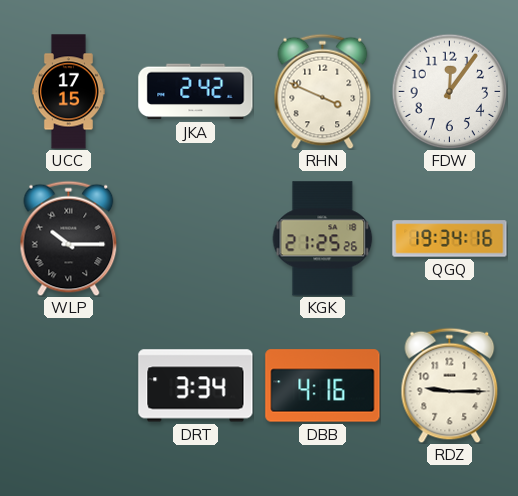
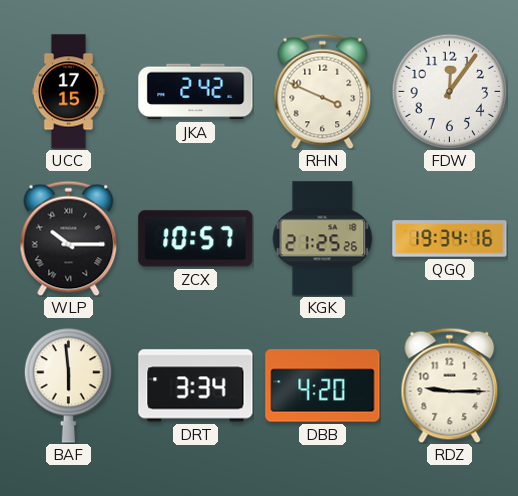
ZCX: none -> 10:57 (196, 239)
BAF: none -> 5:59 (69, 386)
DBB: 4:16 -> 4:20 (323, 386)
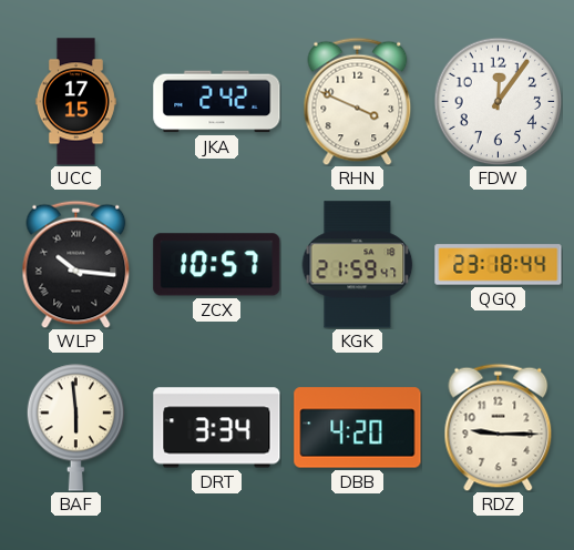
WLP: 10:15 -> 10:16 (76, 264)
KGK: 21:25 -> 21:59 (358, 265)
QGQ: 19:34 -> 23:18 (499, 265)
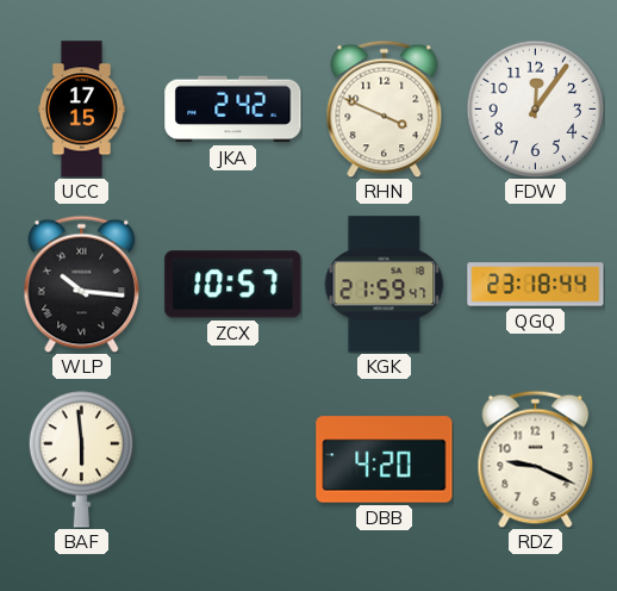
DRT: 3:34 -> none (217, 428)
RDZ: 9:15 -> 9:19 (536, 459)
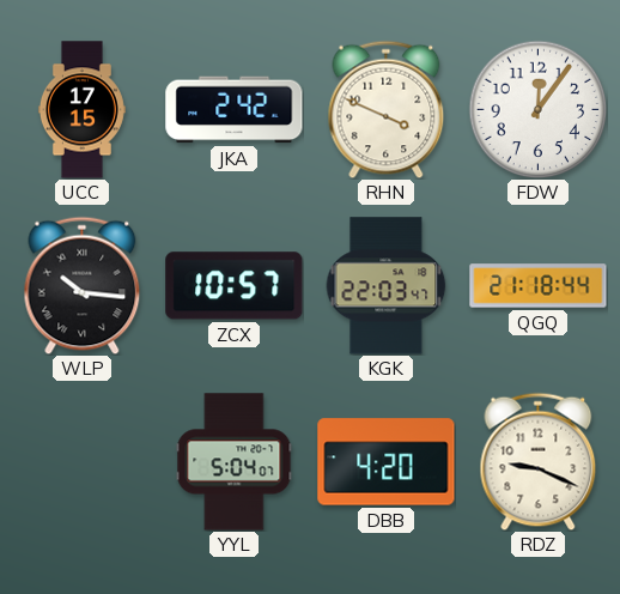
KGK: 21:59 -> 22:03 (387, 286)
QGQ: 23:18 -> 21:18 (539, 286)
BAF: 5:59 -> none (82, 460)
YYL: none -> 5:04 (235, 462)
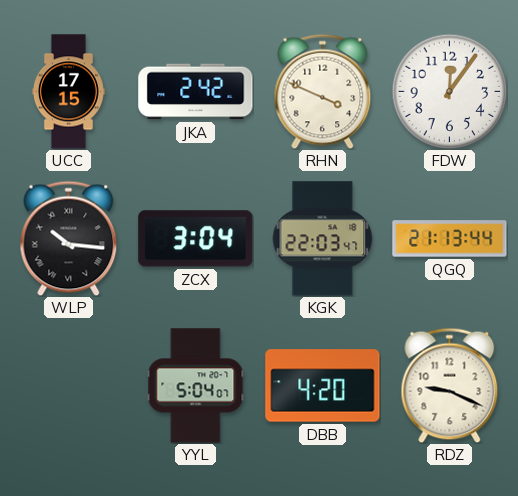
ZCX: 10:57 -> 3:04 (196, 239)
QGQ: 21:18 -> 21:13 (450, 239)
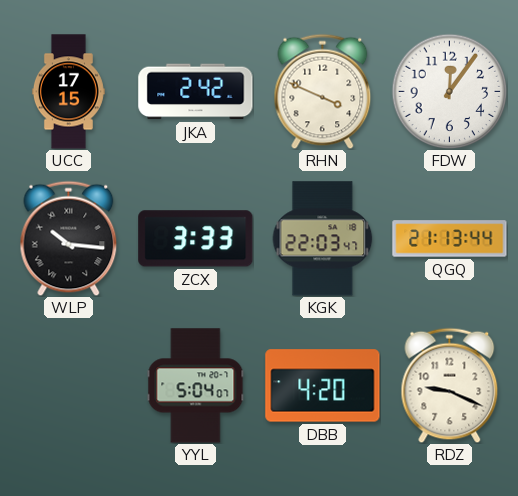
ZCX: 3:04 -> 3:33 (196, 239)
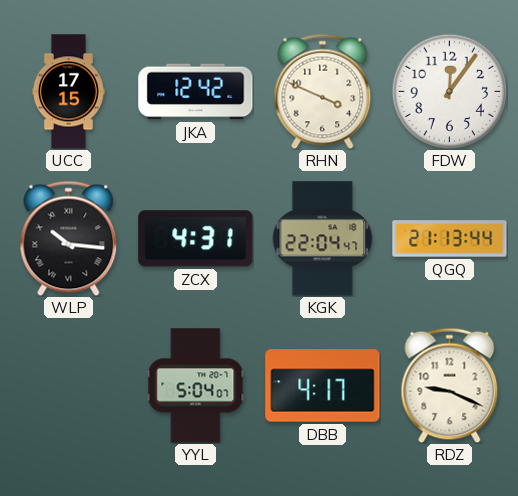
JKA: 2:42 -> 12:42 (196, 92)
ZCX: 3:33 -> 4:31 (196, 239)
KGK: 22:03 -> 22:04 (323, 239)
DBB: 4:20 -> 4:17 (323, 386)
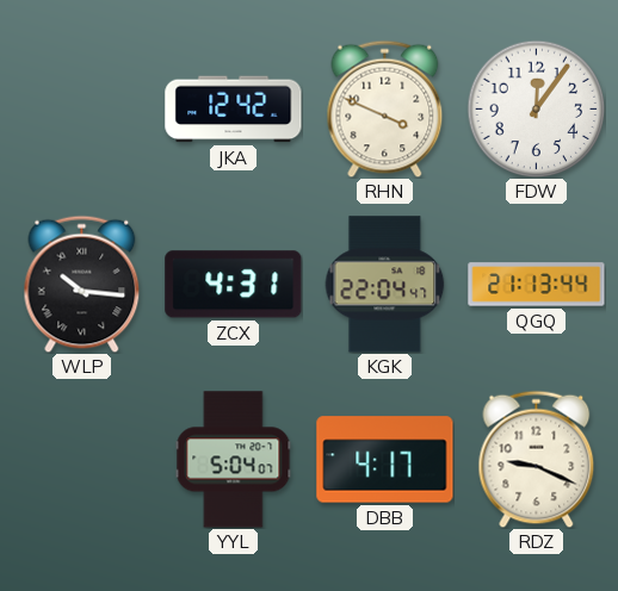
UCC: 17:15 -> none (68, 92)
